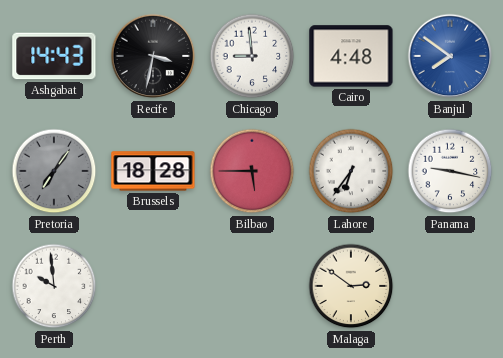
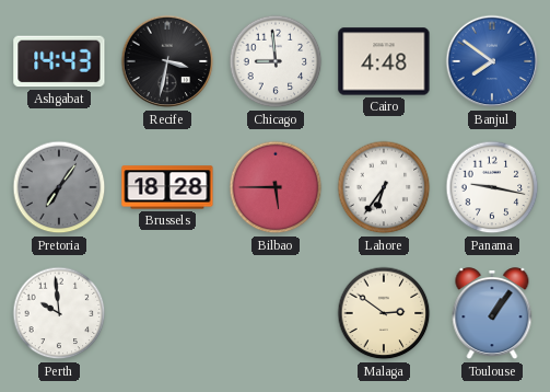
Toulouse: none -> 1:06 (492, 314)
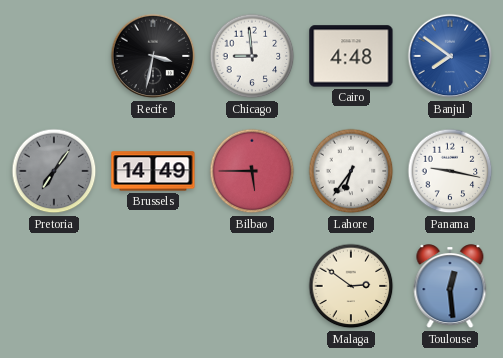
Ashgabat: 14:43 -> none (59, 61)
Brussels: 18:28 -> 14:49 (153, 171)
Perth: 9:59 -> none (59, 313)
Toulouse: 1:06 -> 12:29 (450, 287)
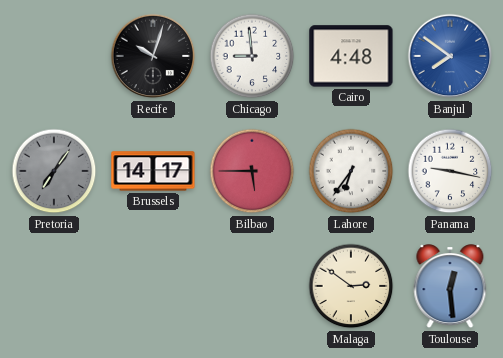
Recife: 3:32 -> 10:03 (153, 56)
Brussels: 14:49 -> 14:17 (153, 171)
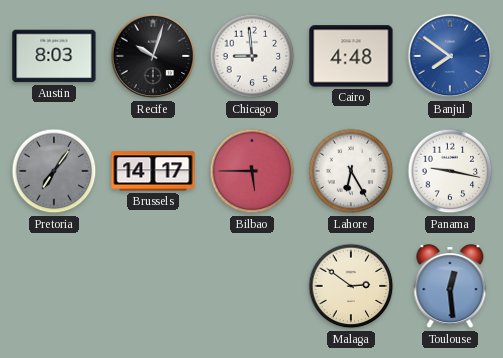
Austin: none -> 8:03 (54, 56)
Lahore: 6:36 -> 6:25 (351, 171)
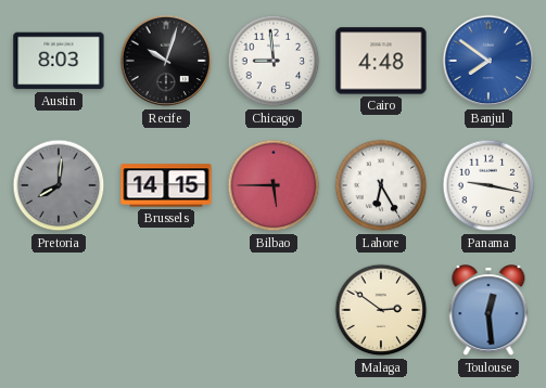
Pretoria: 7:06 -> 8:01 (59, 185)
Brussels: 14:17 -> 14:15 (166, 185)
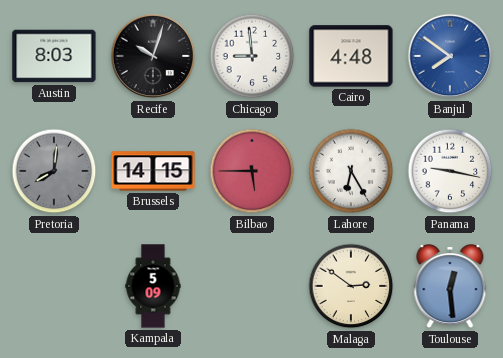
Kampala: none -> 5:09 (153, 286)
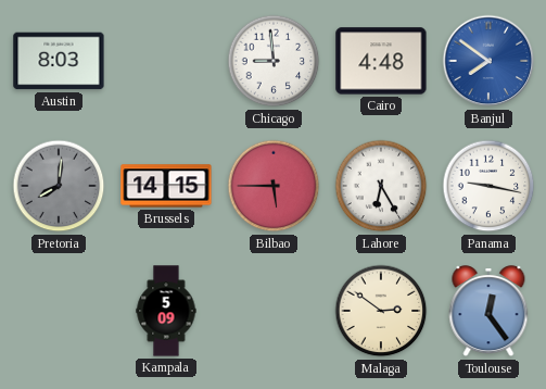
Recife: 10:03 -> none (153, 56)
Toulouse: 12:29 -> 12:24 (488, 312)
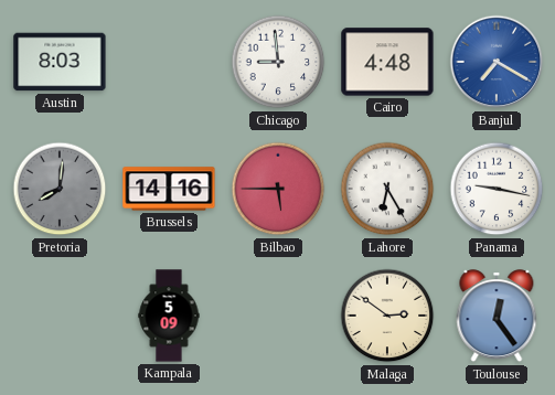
Banjul: 7:51 -> 7:20 (497, 62)
Brussels: 14:15 -> 14:16 (169, 189)
